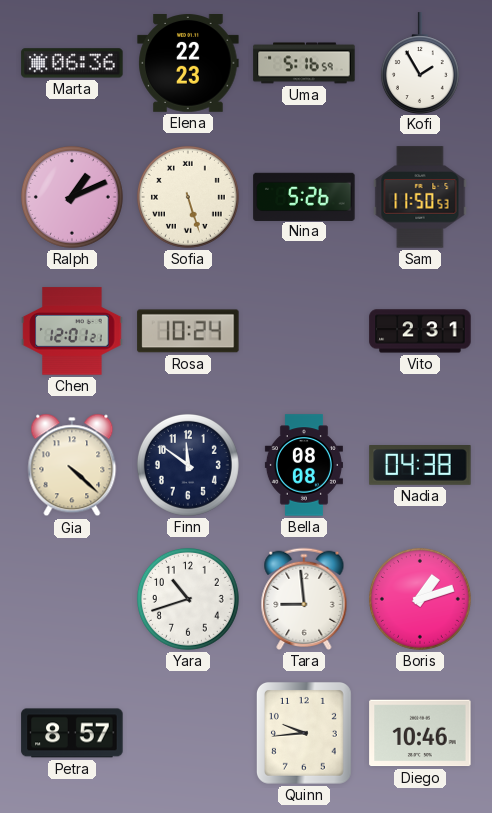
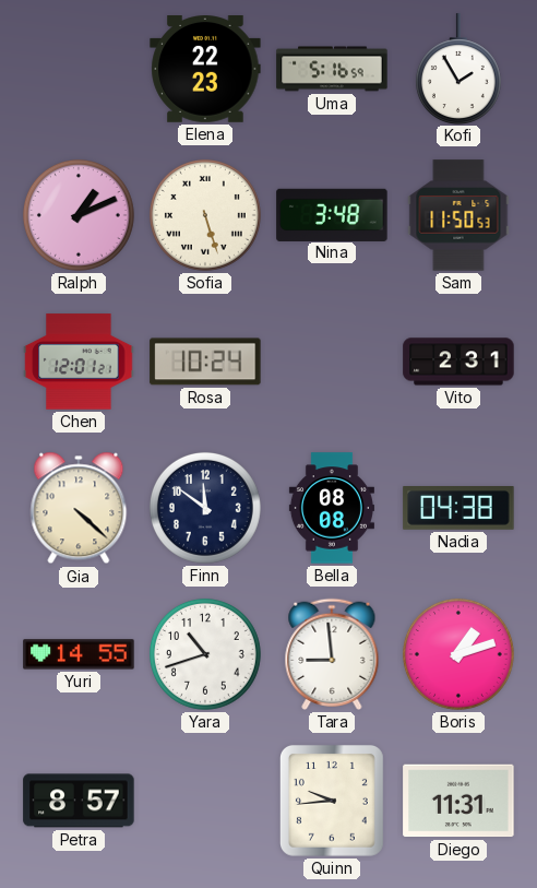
Marta: 06:36 -> none (72, 63)
Nina: 5:26 -> 3:48 (332, 214)
Yuri: none -> 14:55 (79, 654)
Diego: 10:46 -> 11:31 (458, 801)
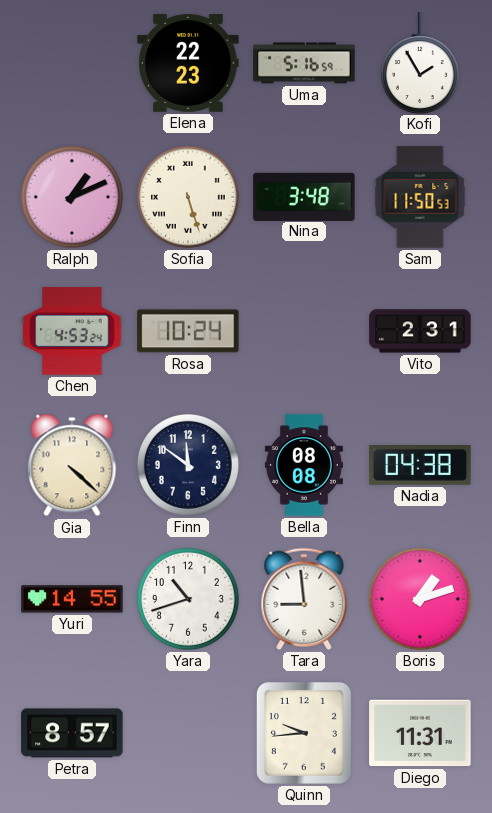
Chen: 12:01 -> 4:53 (72, 331)
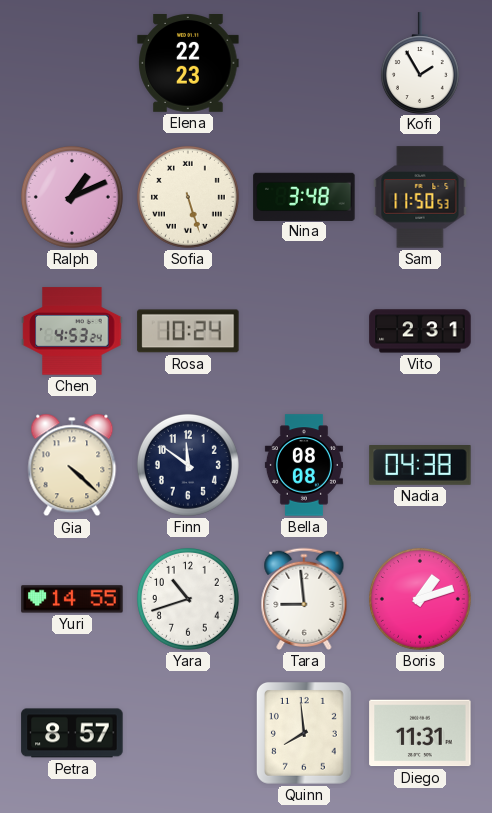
Uma: 5:16 -> none (304, 63)
Quinn: 9:44 -> 7:59 (304, 733)
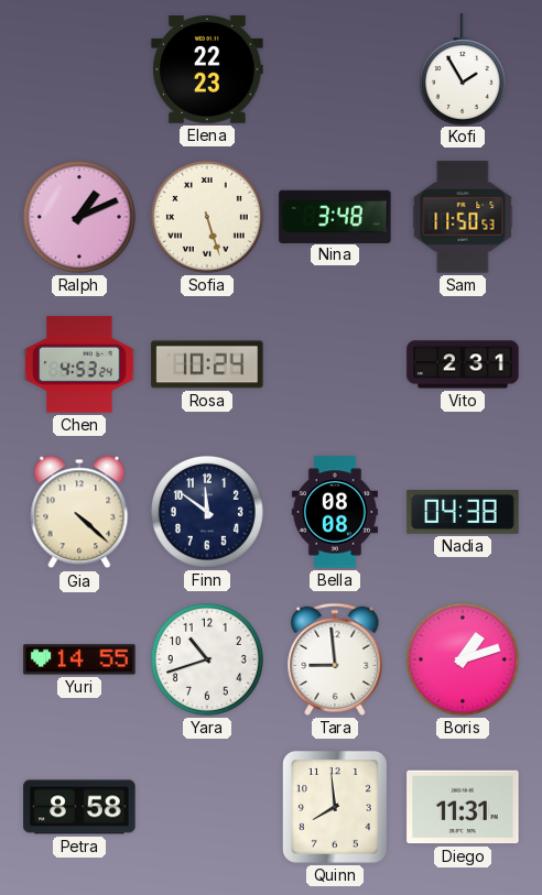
Petra: 8:57 -> 8:58 (79, 807)
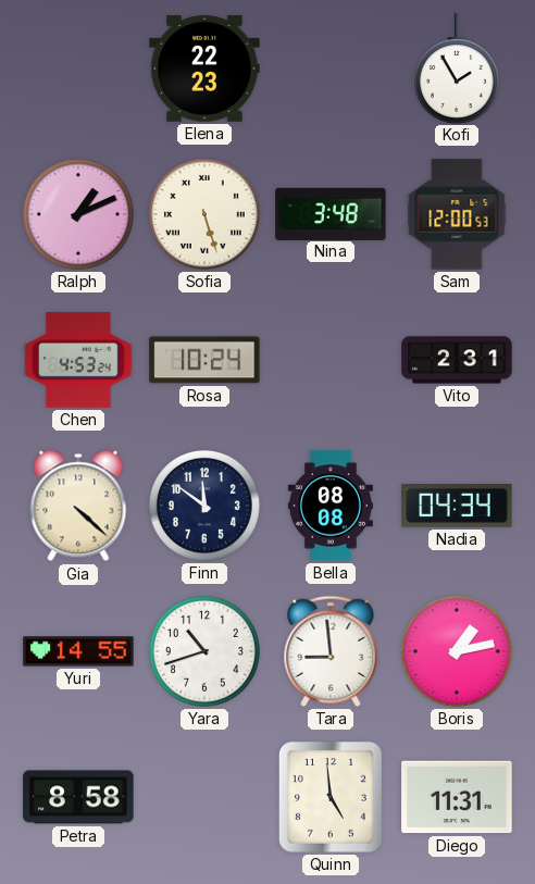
Sam: 11:50 -> 12:00 (457, 214)
Nadia: 04:38 -> 04:34 (457, 507)
Boris: 1:12 -> 1:13 (457, 651)
Quinn: 7:59 -> 4:59 (331, 797)
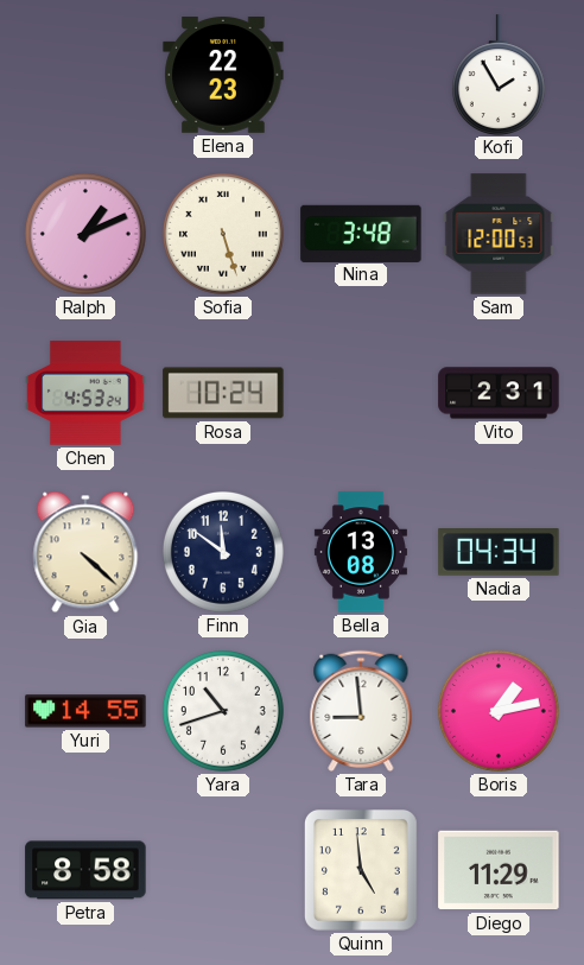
Bella: 08:08 -> 13:08 (361, 552)
Diego: 11:31 -> 11:29 (499, 870)
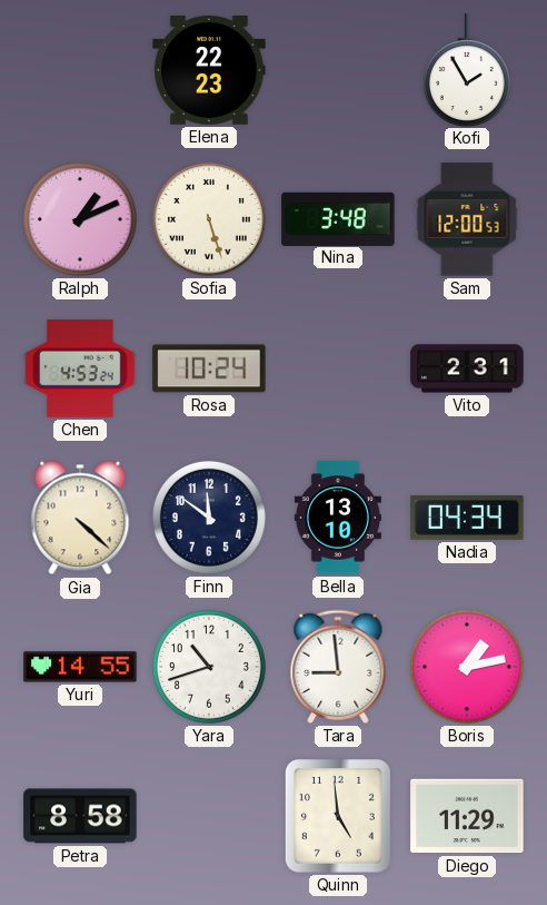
Bella: 13:08 -> 13:10 (338, 518)
